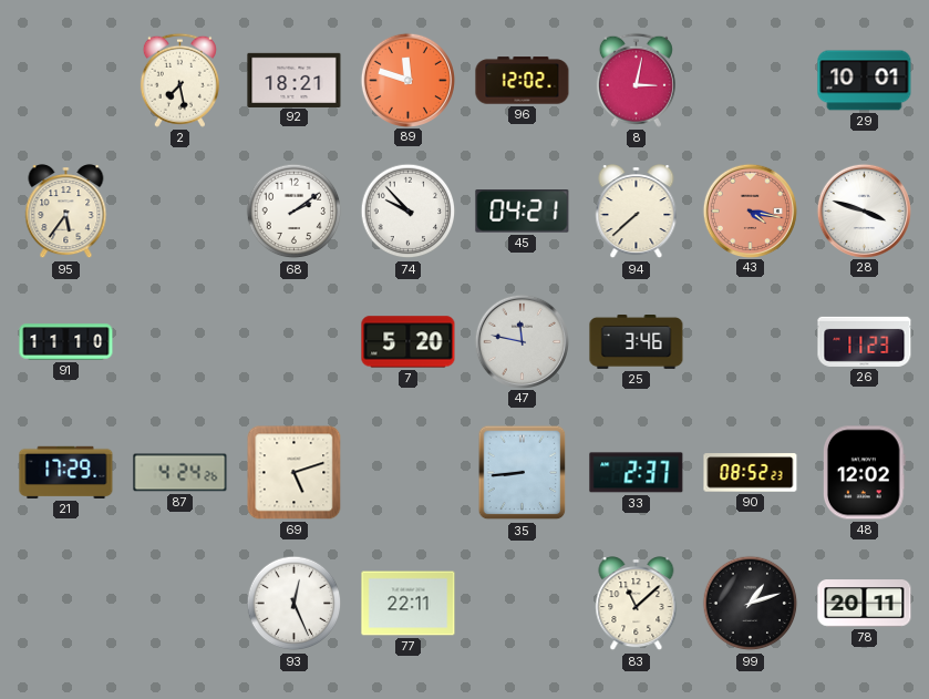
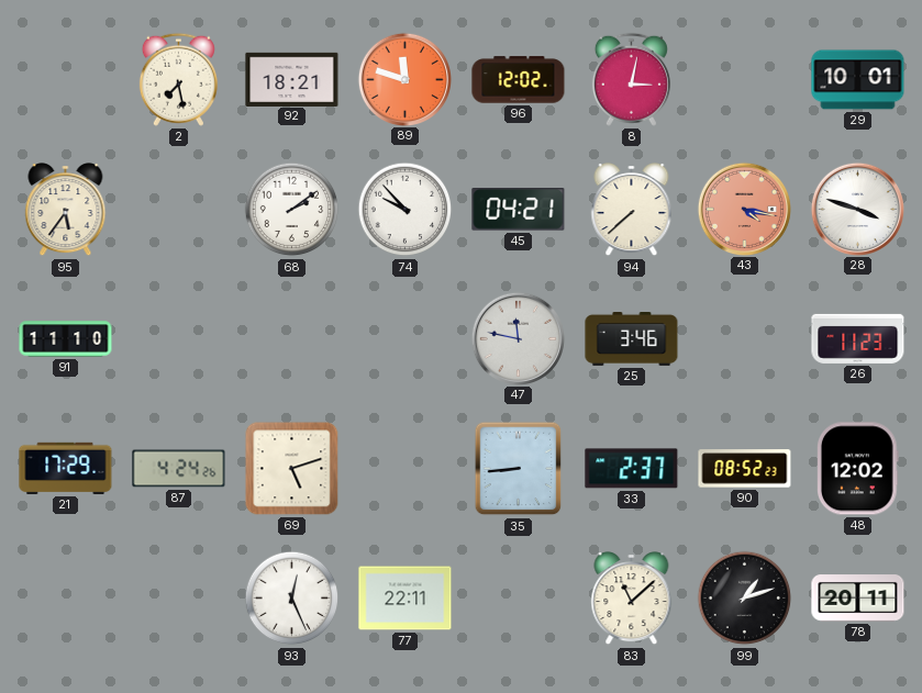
7: 5:20 -> none (409, 342)
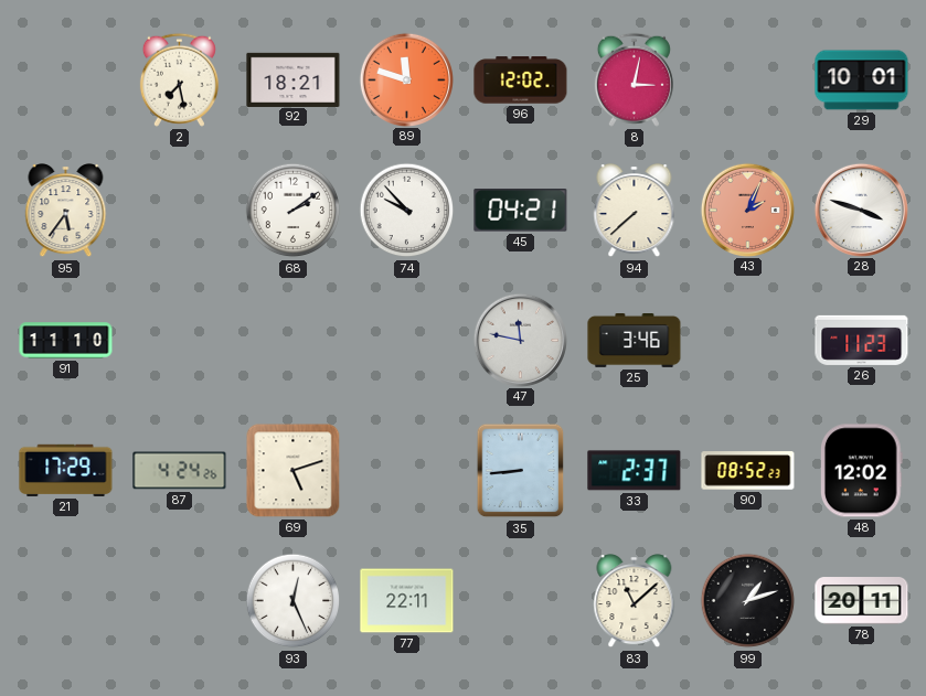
43: 4:17 -> 2:04 (747, 210)
